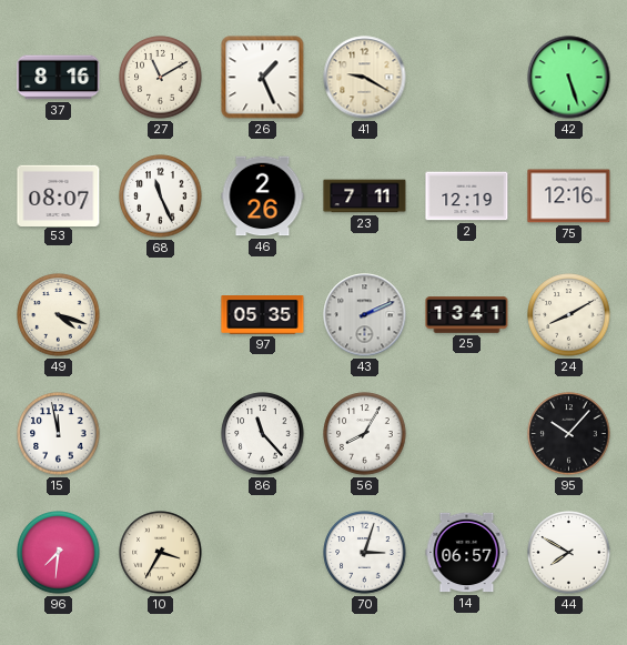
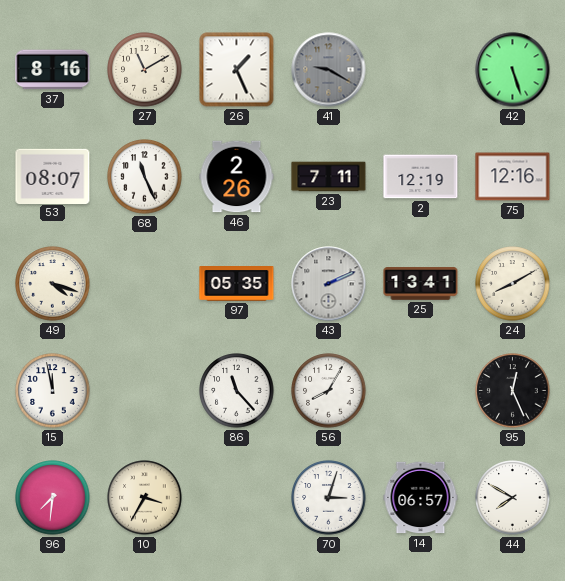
41 dial: cream -> grey (329, 70)
95: 10:07 -> 12:26 (513, 391)
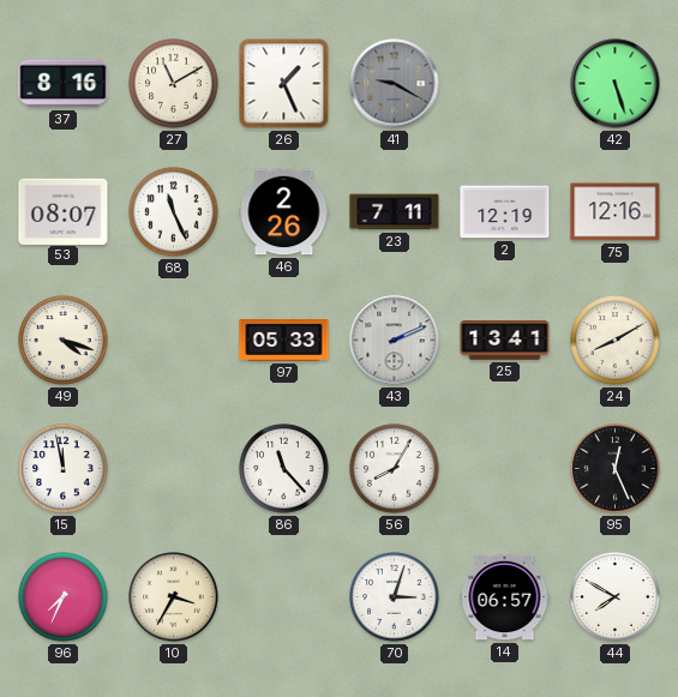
97: 05:35 -> 05:33 (284, 341)
96: 7:31 -> 7:34 (64, 597)
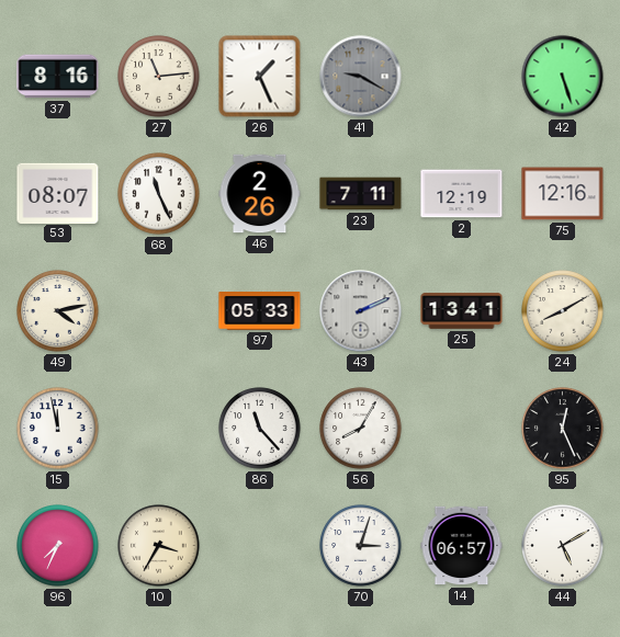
27: 11:10 -> 11:14 (159, 77)
49: 4:18 -> 4:13 (58, 311)
44: 7:50 -> 5:10 (563, 546)
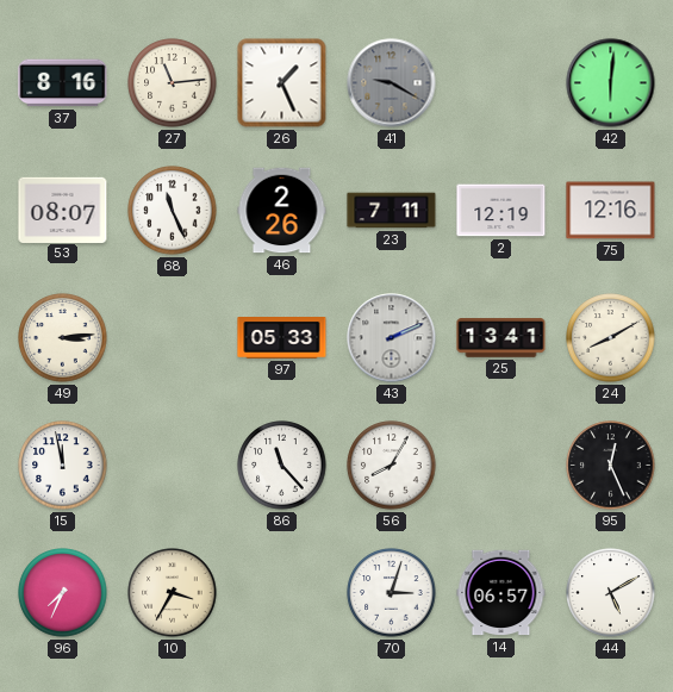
42: 5:27 -> 6:01 (611, 83)
49: 4:13 -> 3:14 (63, 338)
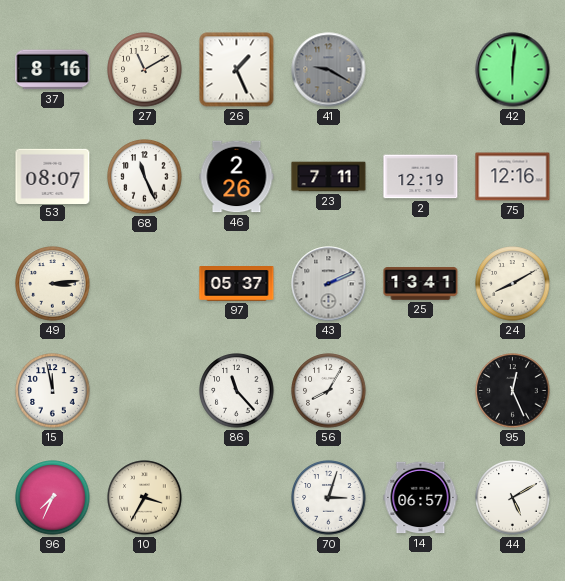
27: 11:14 -> 11:10 (145, 70)
97: 05:33 -> 05:37 (237, 284)
